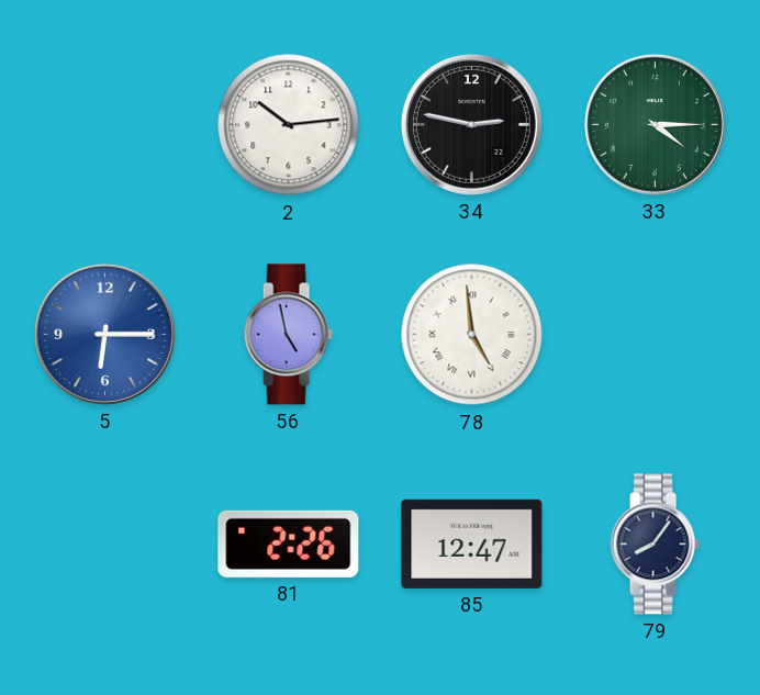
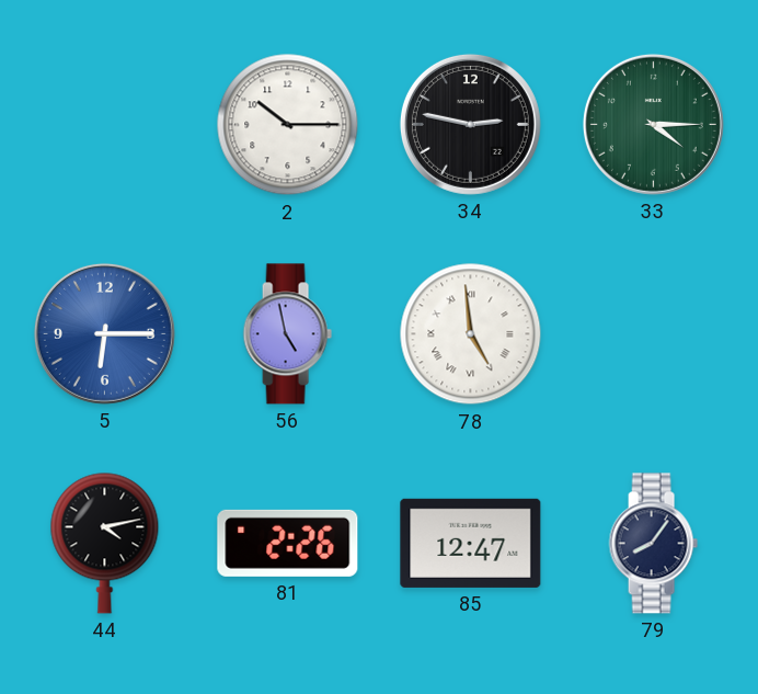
2: 10:14 -> 10:15 (288, 125)
44: none -> 4:13 (105, 543)
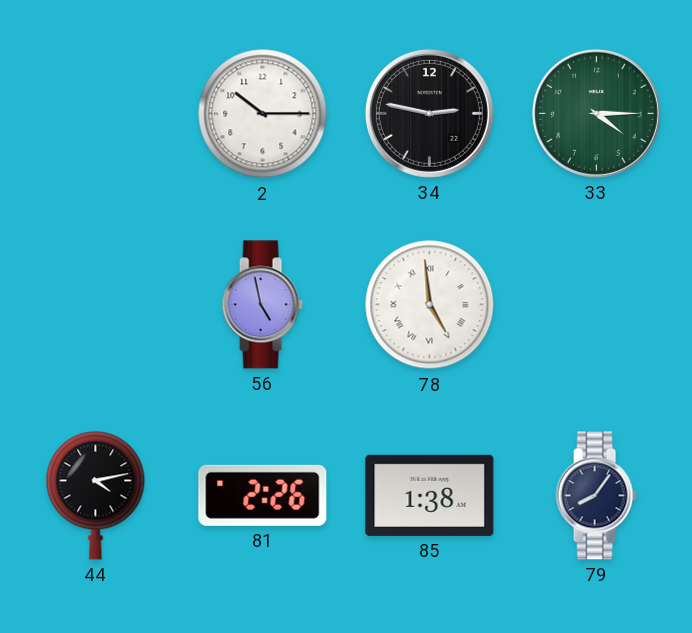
5: 6:15 -> none (104, 333)
85: 12:47 -> 1:38 (430, 495)
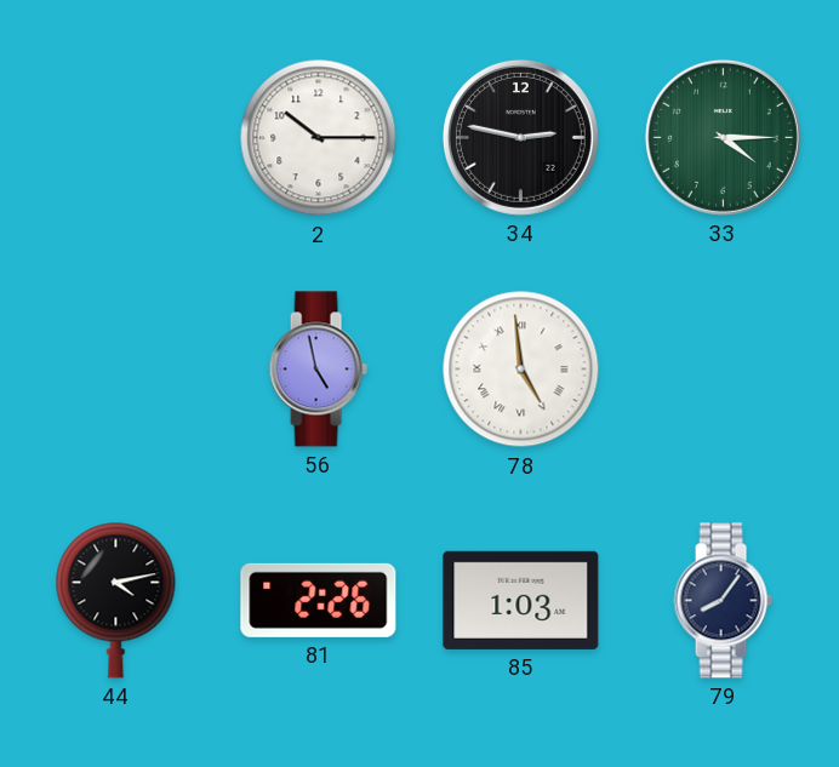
85: 1:38 -> 1:03 (521, 600)
